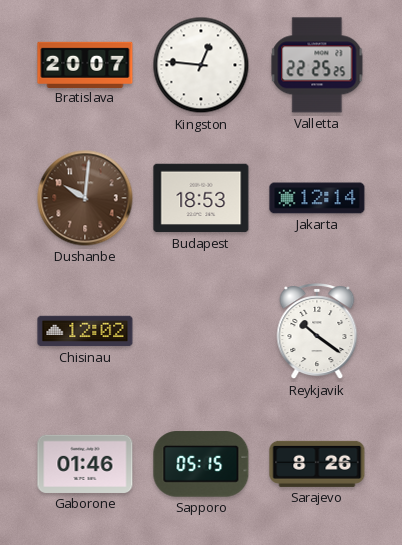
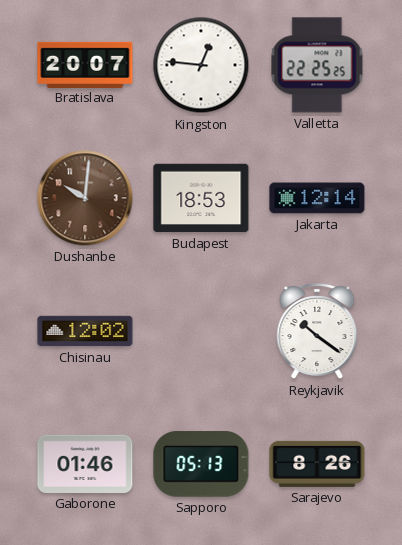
Sapporo: 05:15 -> 05:13 (201, 464)
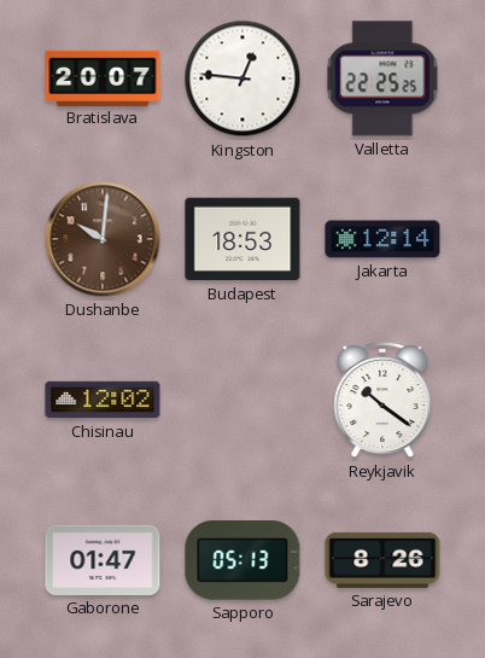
Gaborone: 01:46 -> 01:47 (103, 560)
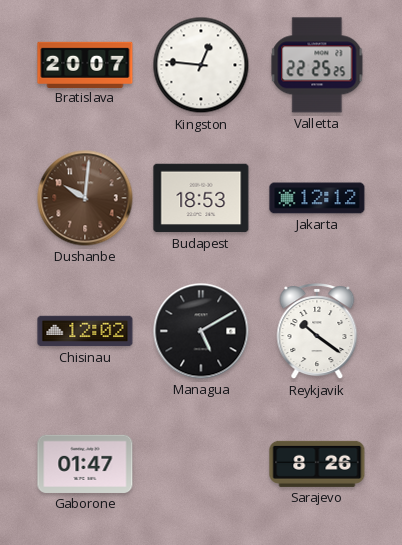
Jakarta: 12:14 -> 12:12 (317, 198)
Managua: none -> 5:10 (201, 331)
Sapporo: 05:13 -> none (242, 560)
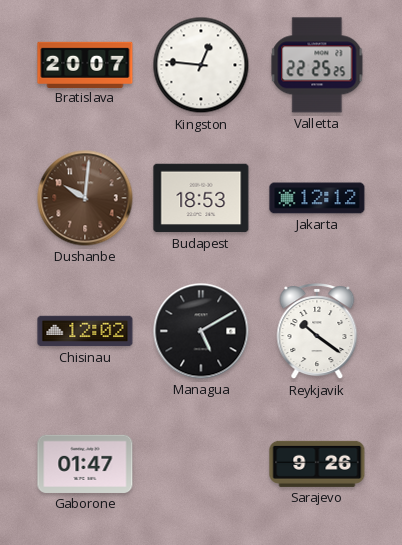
Sarajevo: 8:26 -> 9:26 (317, 464)
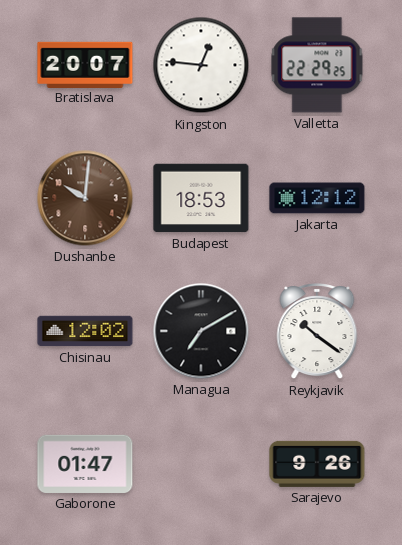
Valletta: 22:25 -> 22:29 (317, 65)
Managua: 5:10 -> 7:10 (201, 331)
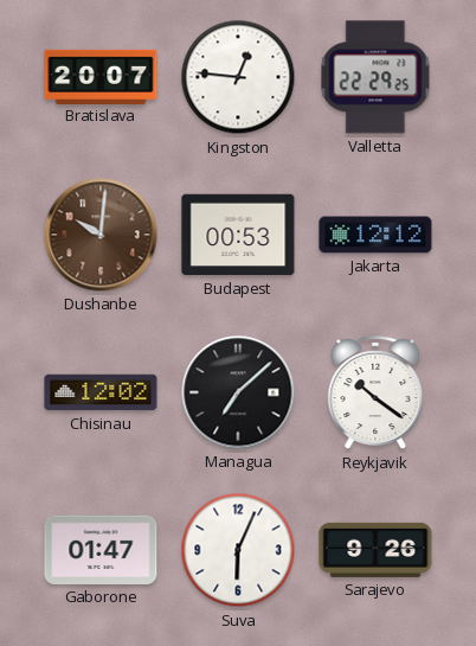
Budapest: 18:53 -> 00:53 (238, 235)
Managua: 7:10 -> 7:08 (238, 392)
Suva: none -> 6:04 (238, 550)
